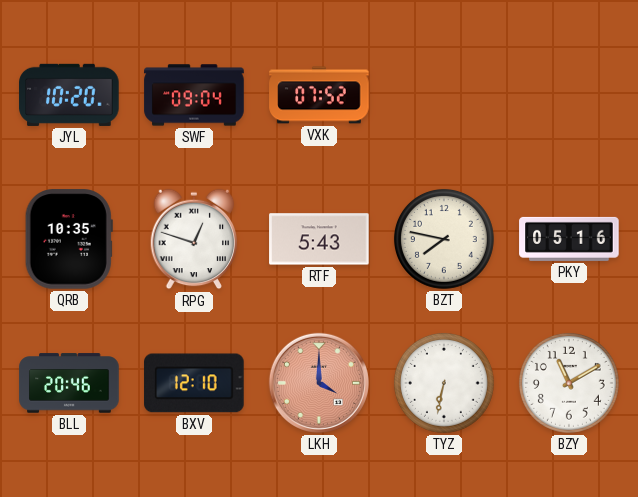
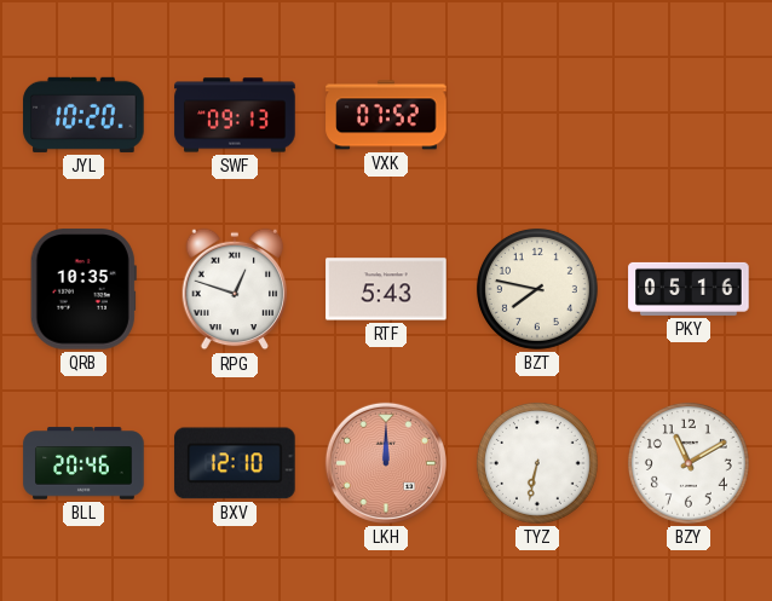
SWF: 09:04 -> 09:13 (235, 115)
LKH: 4:00 -> 12:00 (386, 463)
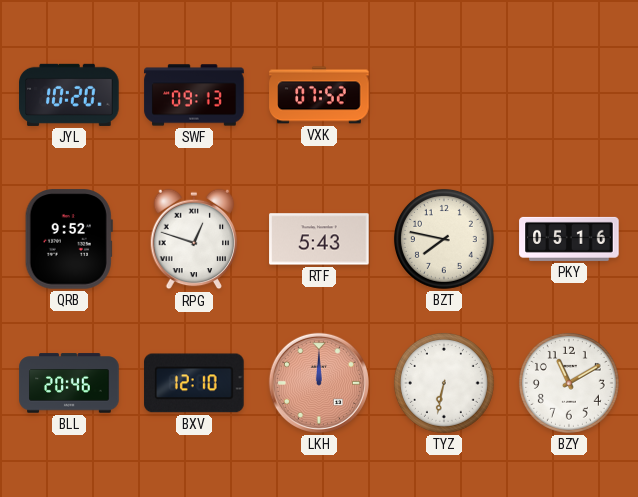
QRB: 10:35 -> 9:52 (69, 239)
